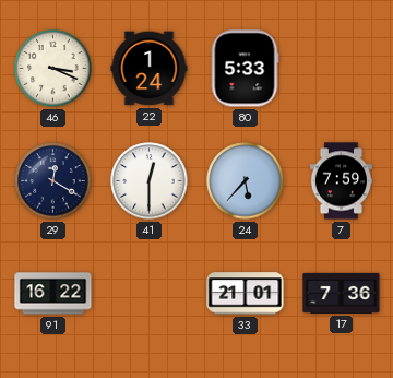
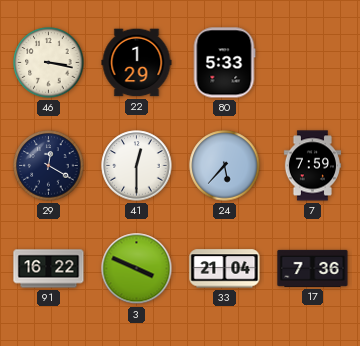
46: 3:19 -> 3:17 (49, 63)
22: 1:24 -> 1:29 (137, 63)
3: none -> 3:49 (137, 269)
33: 21:01 -> 21:04 (225, 269)
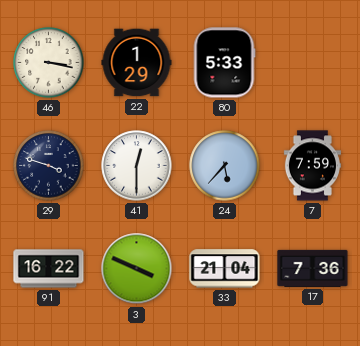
29: 12:20 -> 3:48 (49, 166)
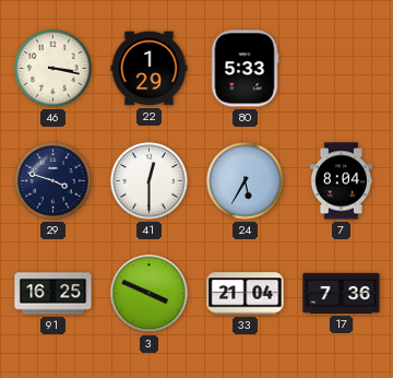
24: 5:37 -> 5:35 (246, 181)
7: 7:59 -> 8:04 (341, 181)
91: 16:22 -> 16:25 (53, 294)
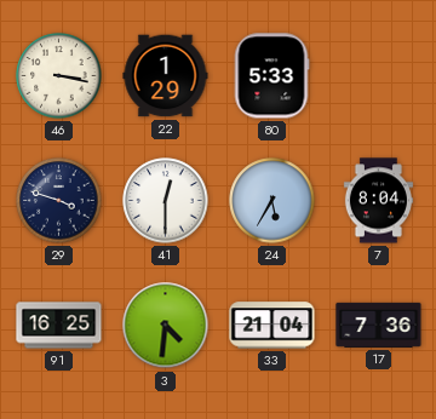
3: 3:49 -> 4:31 (166, 326)
